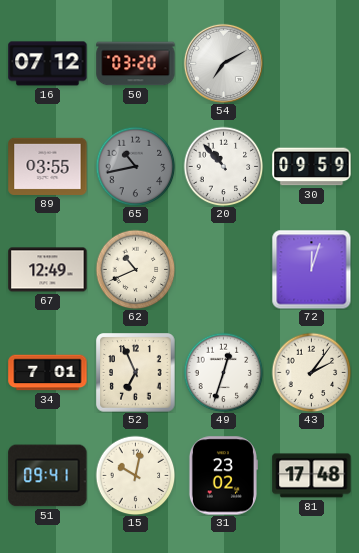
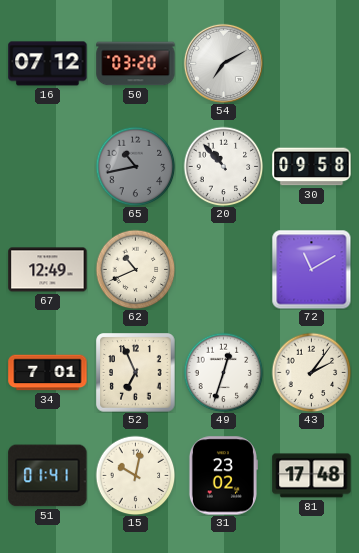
89: 03:55 -> none (48, 166)
30: 09:59 -> 09:58 (312, 167)
72: 12:03 -> 11:10 (311, 269)
51: 09:41 -> 01:41 (48, 476)
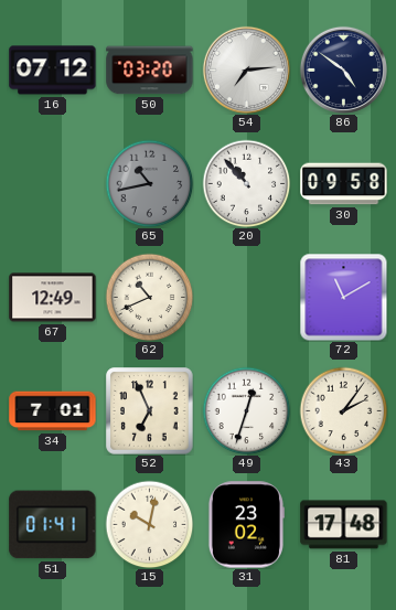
54: 7:10 -> 7:14 (246, 69)
86: none -> 4:51 (343, 69)
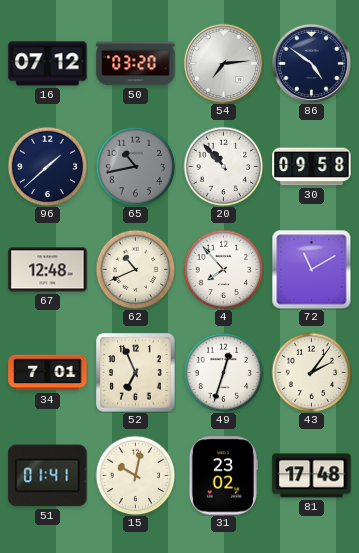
96: none -> 1:38 (47, 166)
67: 12:49 -> 12:48 (48, 270)
4: none -> 7:53 (223, 269)
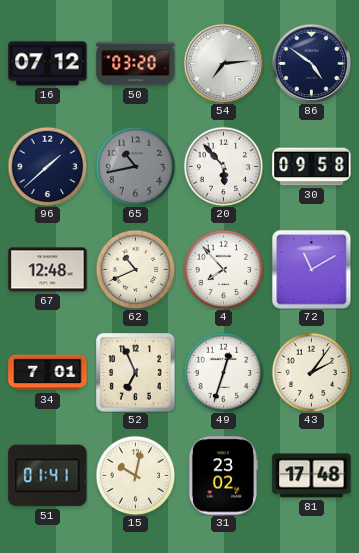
20: 10:53 -> 5:53 (223, 166)
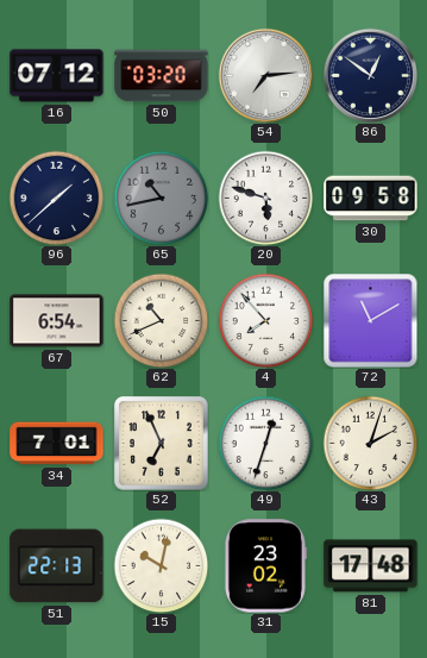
86: 4:51 -> 12:51 (370, 75)
20: 5:53 -> 5:48 (265, 198)
67: 12:48 -> 6:54 (57, 321)
43: 2:06 -> 2:03 (370, 443)
51: 01:41 -> 22:13 (57, 566)
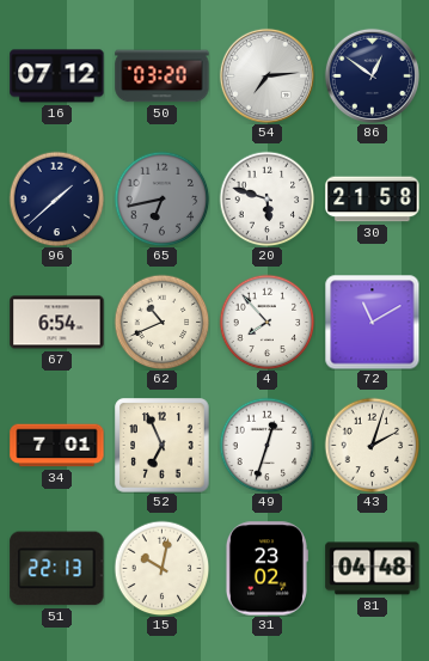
65: 10:43 -> 6:43 (161, 198)
30: 09:58 -> 21:58 (373, 200)
81: 17:48 -> 04:48 (373, 569)
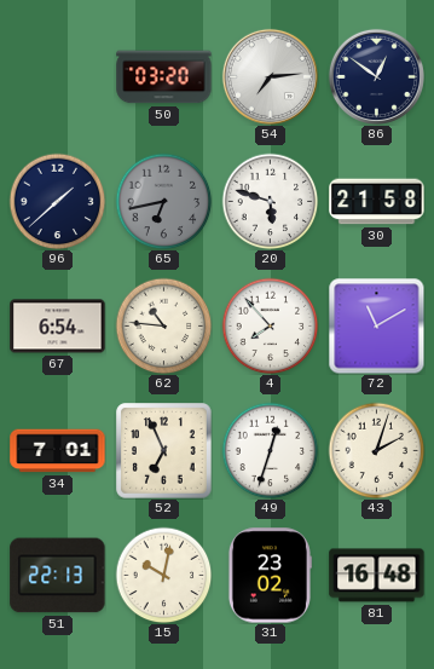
16: 07:12 -> none (57, 76)
62: 10:41 -> 10:46 (163, 325)
81: 04:48 -> 16:48 (377, 576)
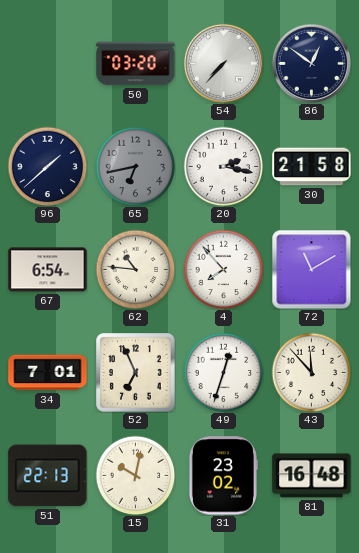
54: 7:14 -> 7:37 (223, 63)
20: 5:48 -> 2:17 (223, 166)
43: 2:03 -> 11:53 (311, 372)
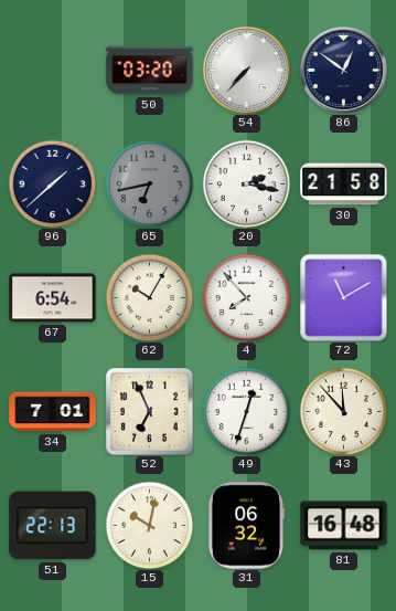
62: 10:46 -> 10:05 (149, 297)
31: 23:02 -> 06:32 (246, 526)
